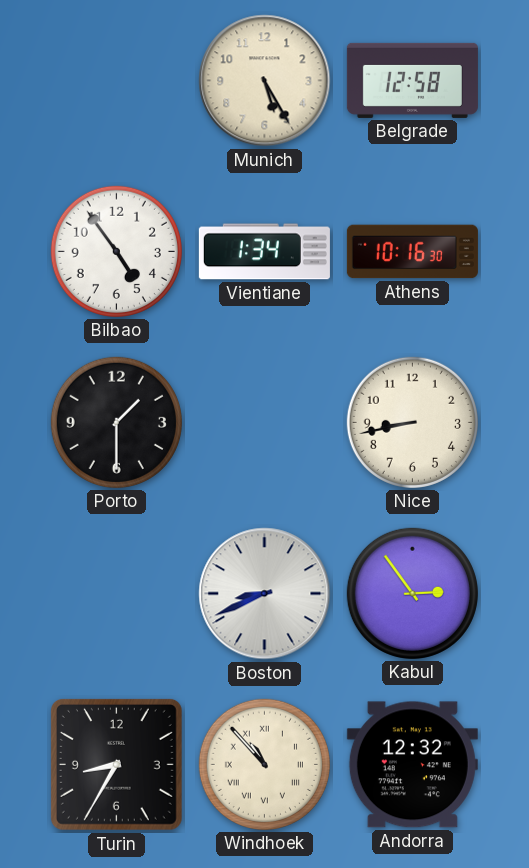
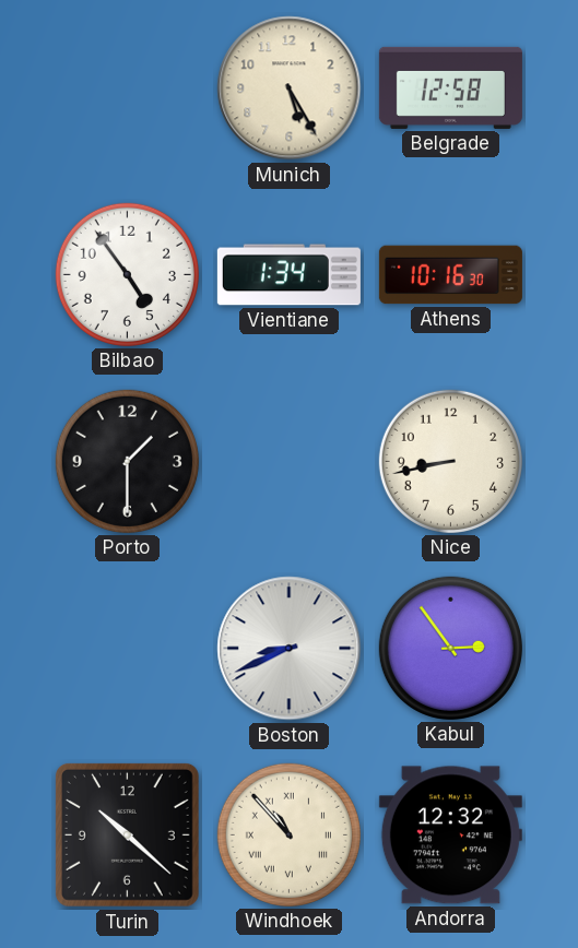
Turin: 8:35 -> 10:22 (127, 834)
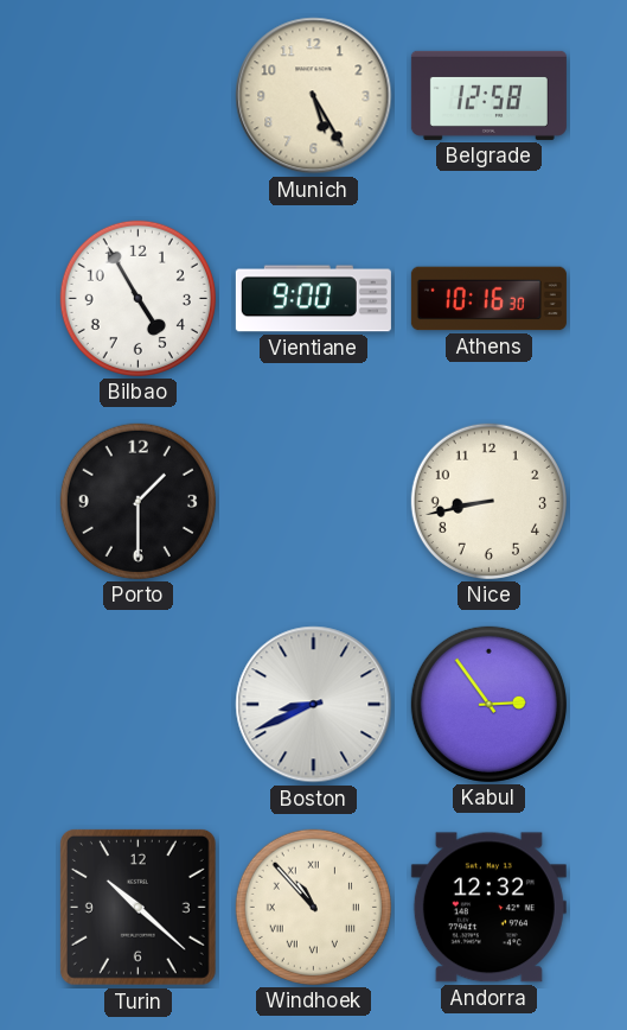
Bilbao: 4:54 -> 4:55 (137, 298)
Vientiane: 1:34 -> 9:00 (313, 299)
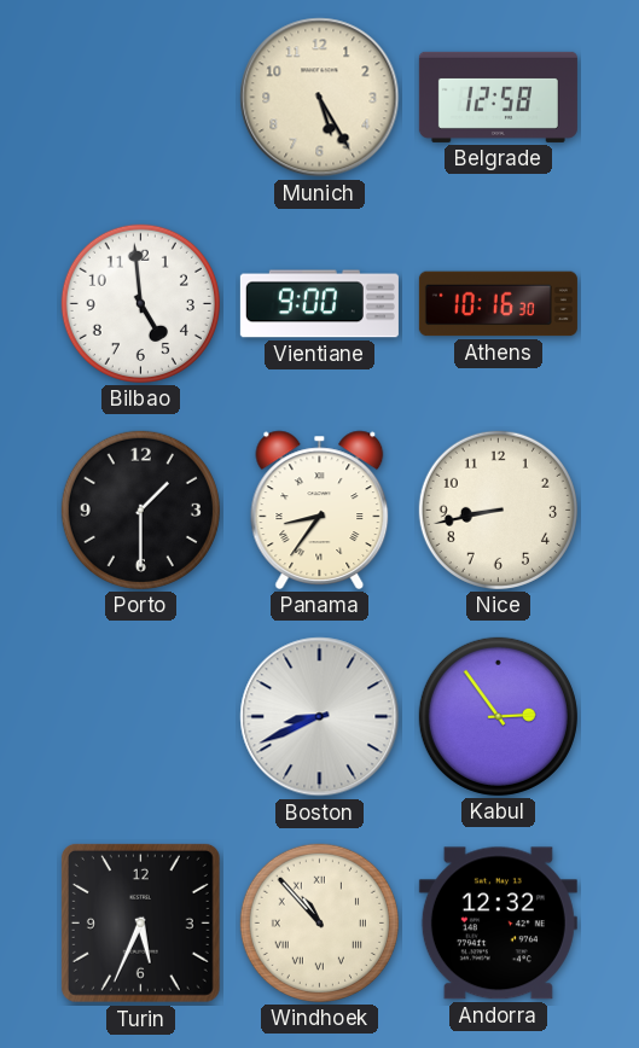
Bilbao: 4:55 -> 4:59 (140, 303)
Panama: none -> 8:36 (320, 510)
Turin: 10:22 -> 5:34 (140, 922)
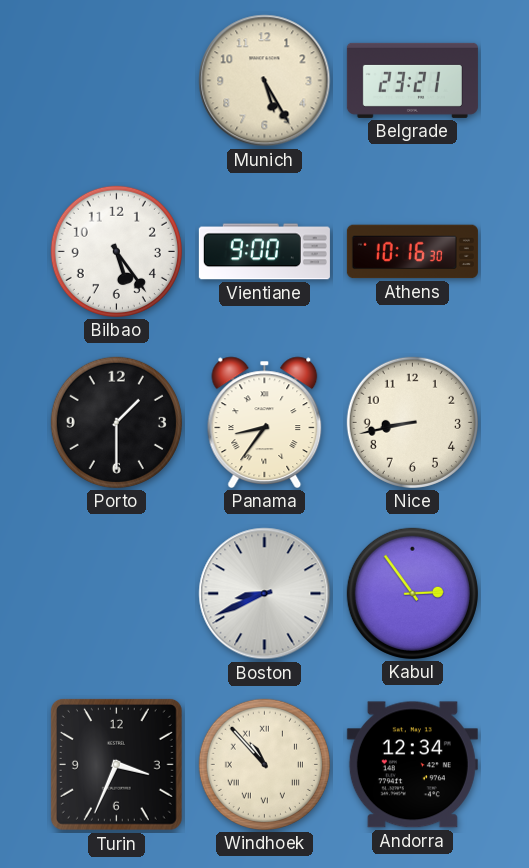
Belgrade: 12:58 -> 23:21 (412, 80)
Bilbao: 4:59 -> 5:24 (116, 251)
Turin: 5:34 -> 3:34 (116, 764)
Andorra: 12:32 -> 12:34 (412, 765)
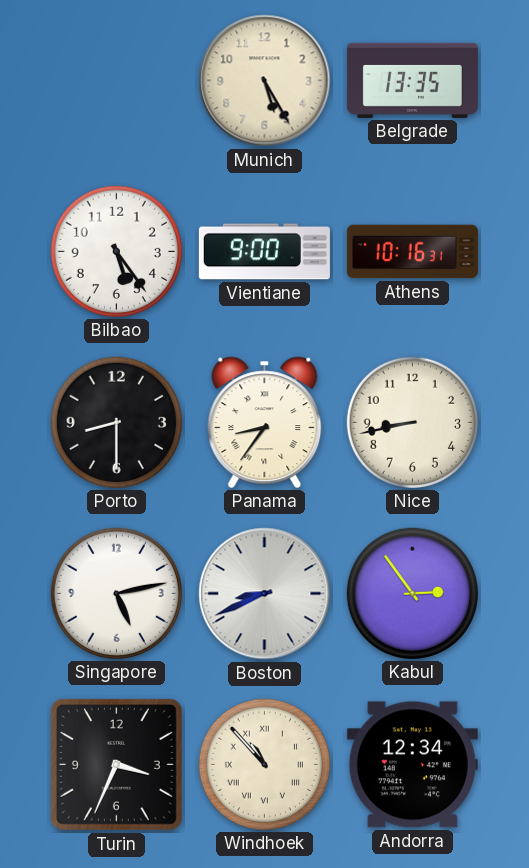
Belgrade: 23:21 -> 13:35 (412, 80)
Athens: 10:16:30 -> 10:16:31 (412, 252)
Porto: 1:30 -> 8:30 (116, 422)
Singapore: none -> 5:13 (116, 593)
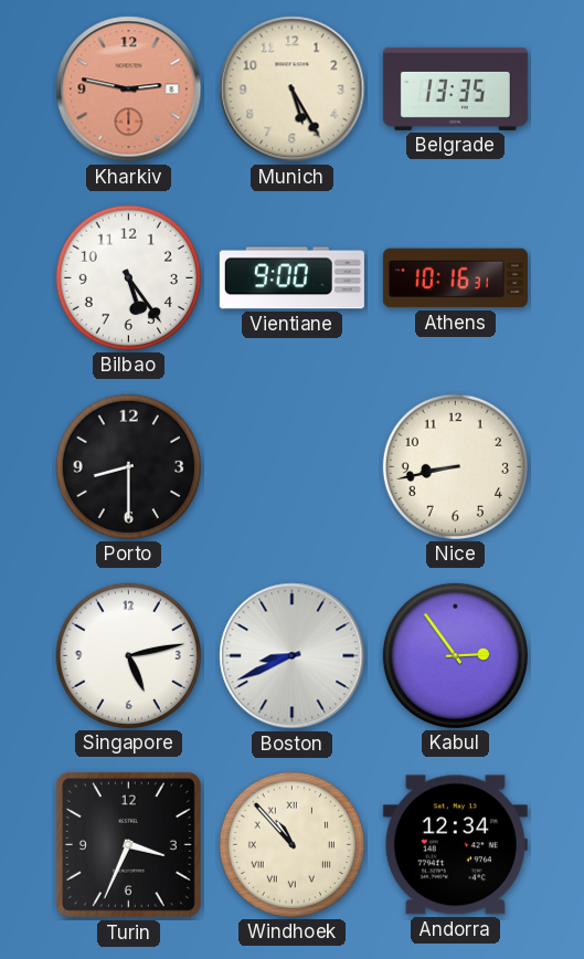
Kharkiv: none -> 2:47 (129, 89)
Panama: 8:36 -> none (265, 422)
